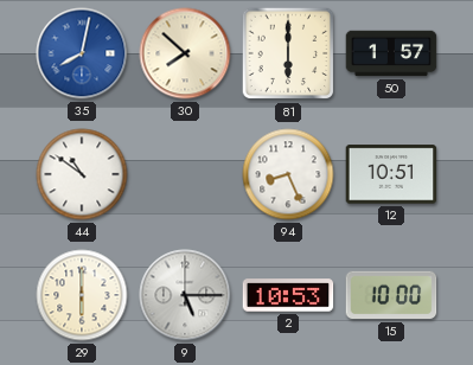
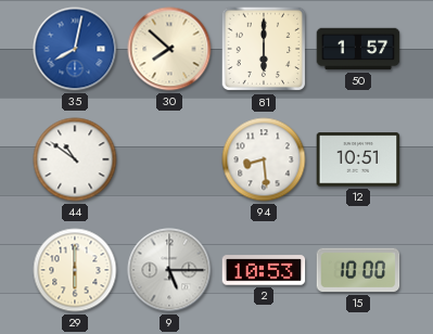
94: 8:26 -> 8:29 (264, 159)
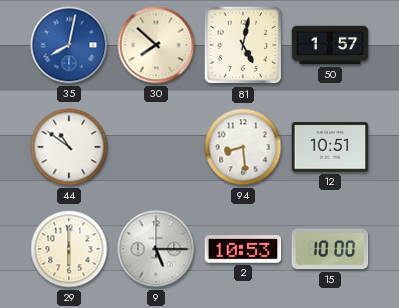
81: 6:00 -> 5:02 (243, 45)
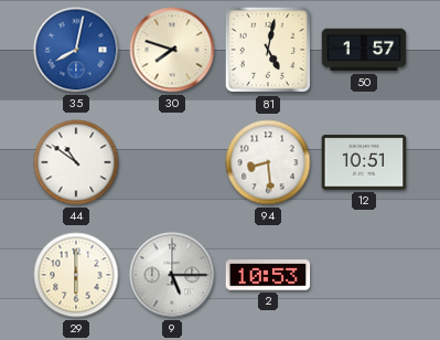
30: 7:52 -> 7:48 (172, 50)
15: 10:00 -> none (330, 249)
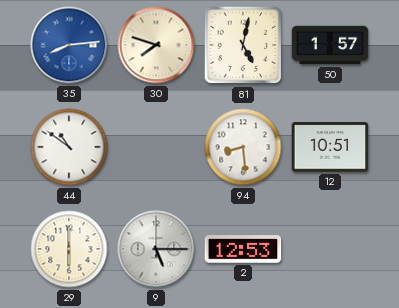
35: 8:02 -> 8:14 (69, 45)
2: 10:53 -> 12:53 (243, 249)
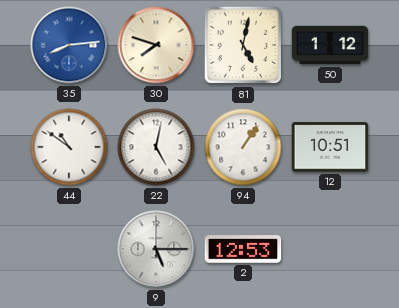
50: 1:57 -> 1:12 (330, 45)
22: none -> 5:02 (156, 147)
94: 8:29 -> 1:06 (243, 147)
29: 6:00 -> none (69, 249)
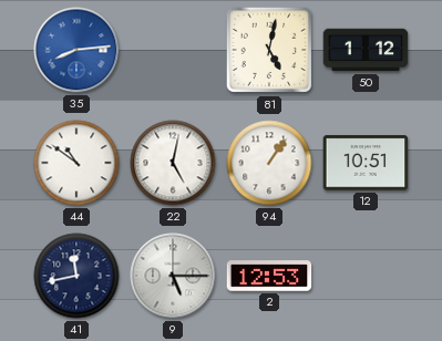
30: 7:48 -> none (156, 45)
41: none -> 11:43 (76, 276)
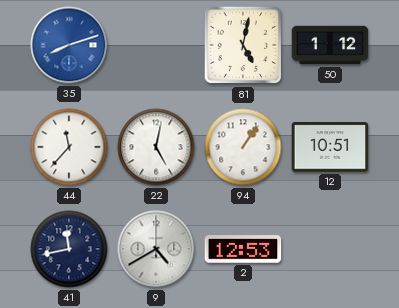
35: 8:14 -> 8:12 (69, 45)
44: 10:51 -> 11:37 (69, 147)
9: 5:15 -> 4:40 (156, 249)
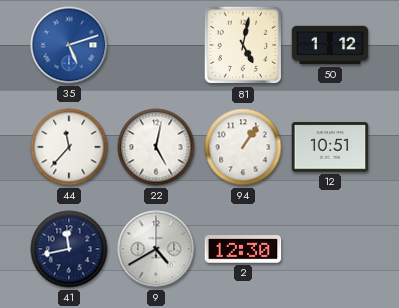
35: 8:12 -> 5:12 (69, 45)
2: 12:53 -> 12:30 (243, 249)
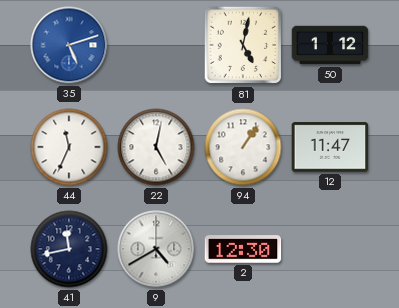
44: 11:37 -> 11:34 (69, 147)
12: 10:51 -> 11:47 (330, 147)
